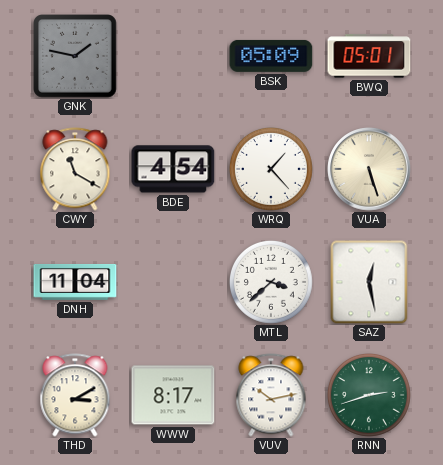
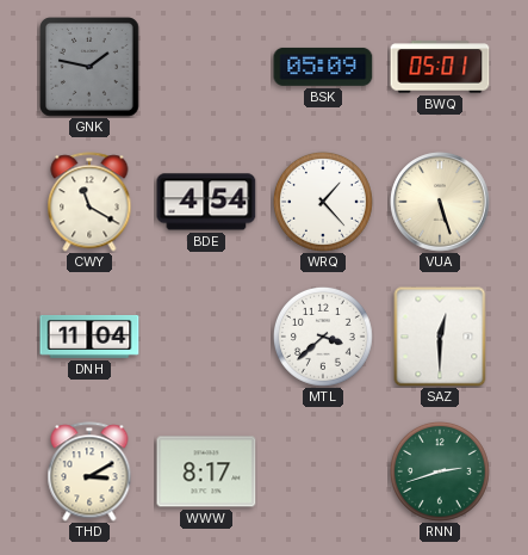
SAZ: 12:28 -> 12:30 (440, 337)
VUV: 10:13 -> none (271, 395)
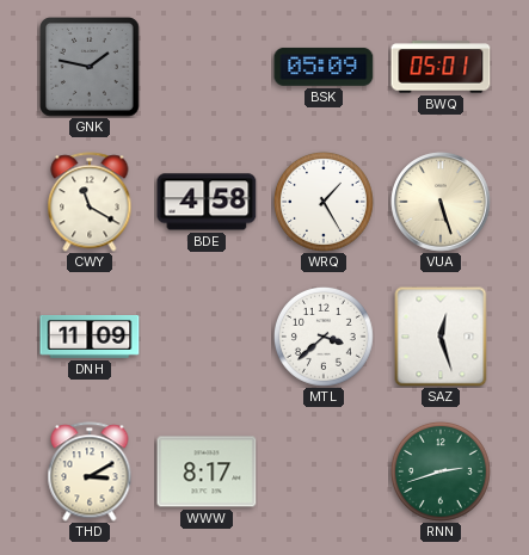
BDE: 4:54 -> 4:58 (207, 202)
WRQ: 1:23 -> 1:25 (324, 202)
DNH: 11:04 -> 11:09 (90, 338)
SAZ: 12:30 -> 12:27 (441, 337)
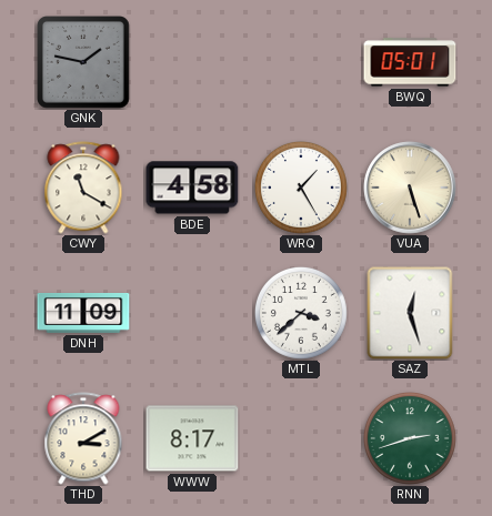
BSK: 05:09 -> none (324, 67)
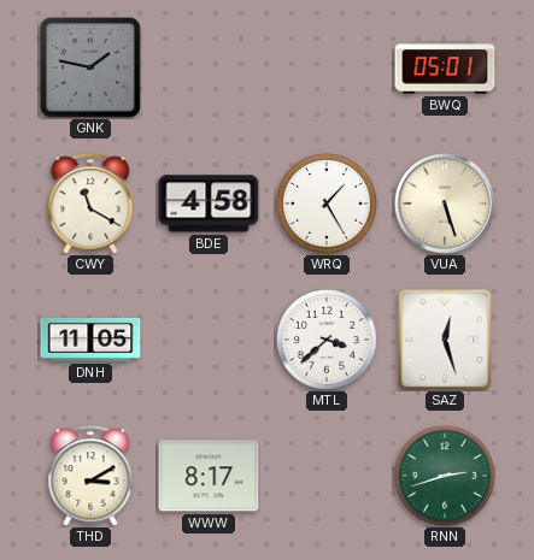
DNH: 11:09 -> 11:05 (90, 341)
